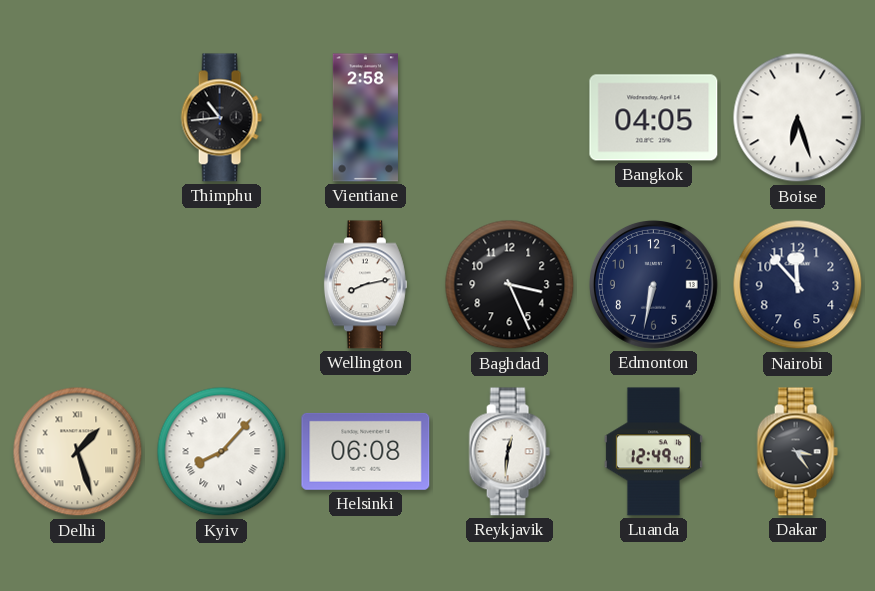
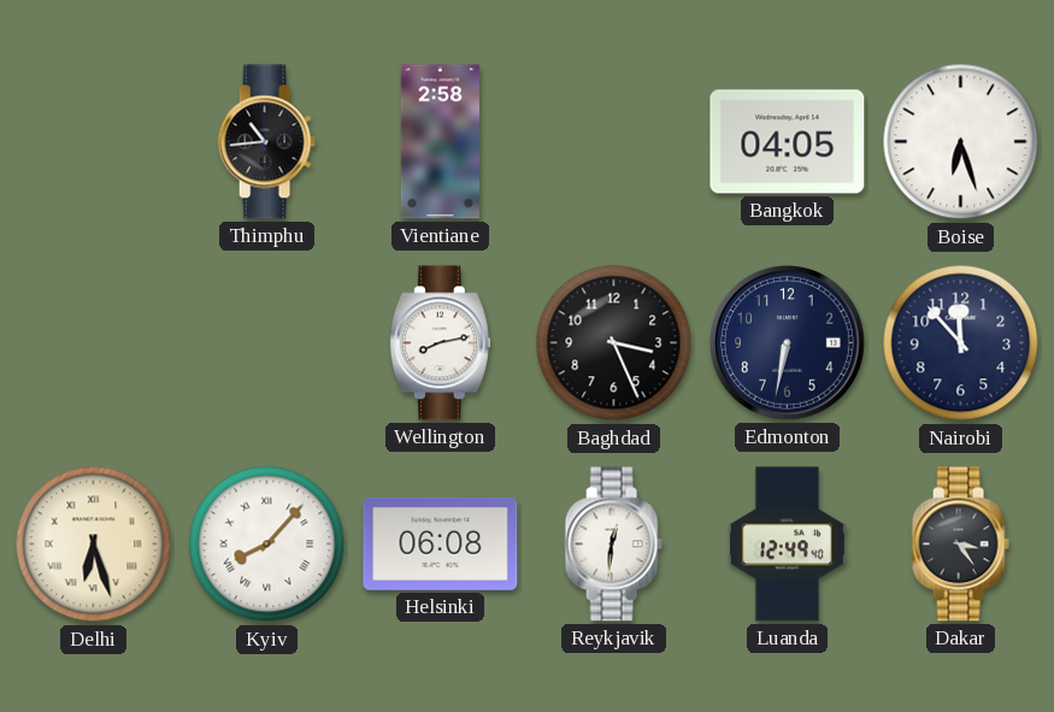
Delhi: 1:27 -> 6:27 (94, 545)
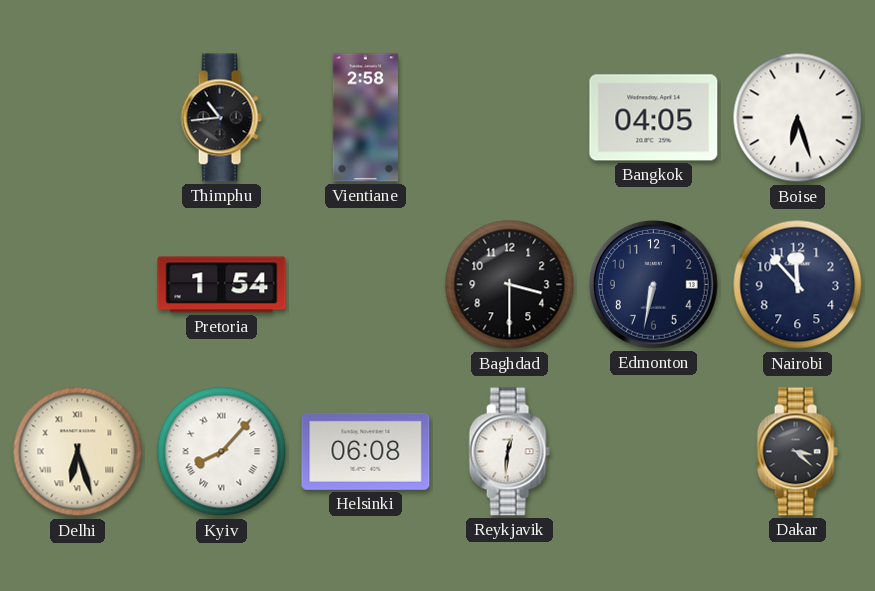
Pretoria: none -> 1:54 (222, 285)
Wellington: 8:13 -> none (440, 343)
Baghdad: 3:26 -> 3:30 (510, 285)
Luanda: 12:49 -> none (787, 545)
Dakar: 3:24 -> 3:22 (797, 452)
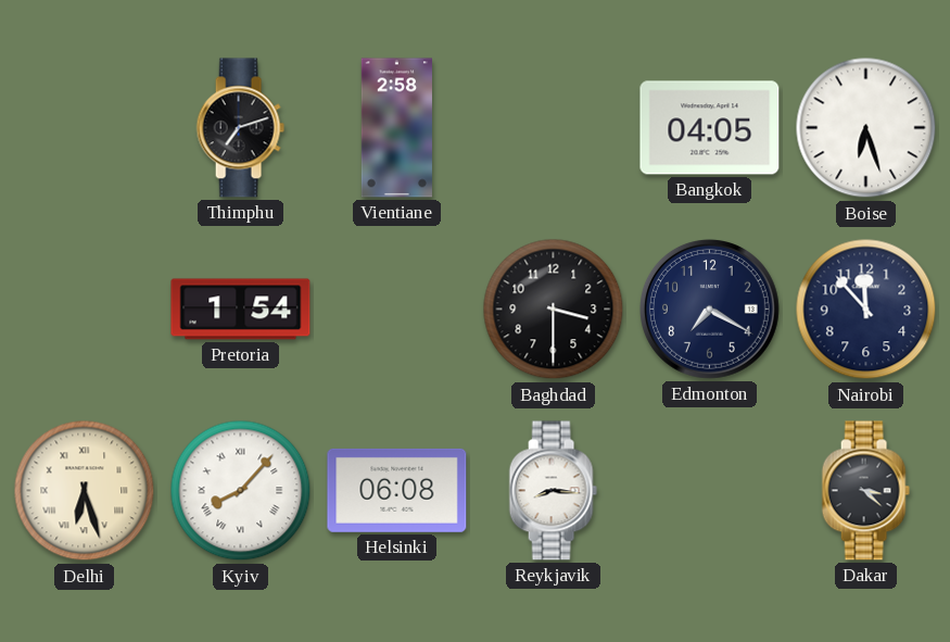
Thimphu: 10:44 -> 7:12 (240, 128)
Edmonton: 6:32 -> 7:20 (710, 310)
Reykjavik: 12:31 -> 8:16 (553, 491)
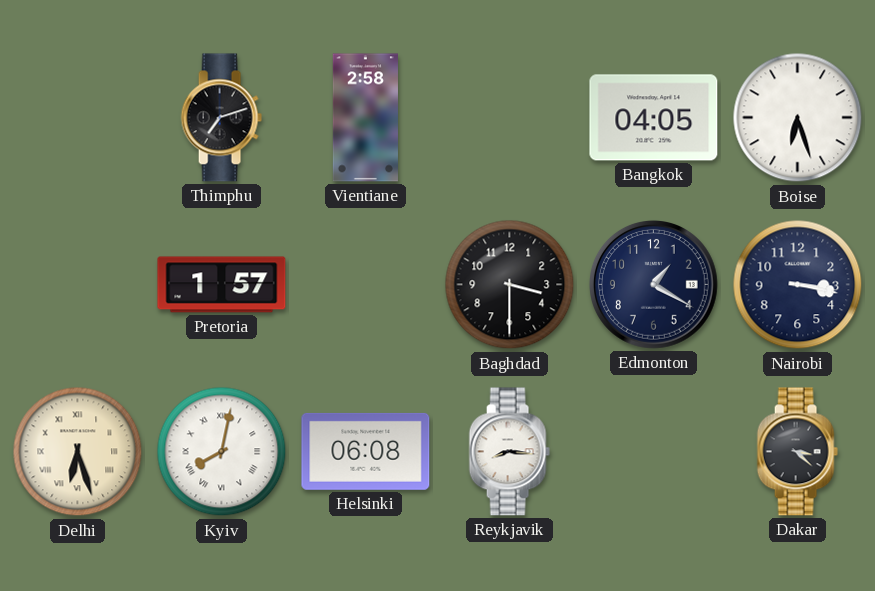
Pretoria: 1:54 -> 1:57 (222, 285)
Edmonton: 7:20 -> 1:20 (654, 285)
Nairobi: 11:53 -> 3:17 (798, 285)
Kyiv: 8:07 -> 8:02 (222, 452)
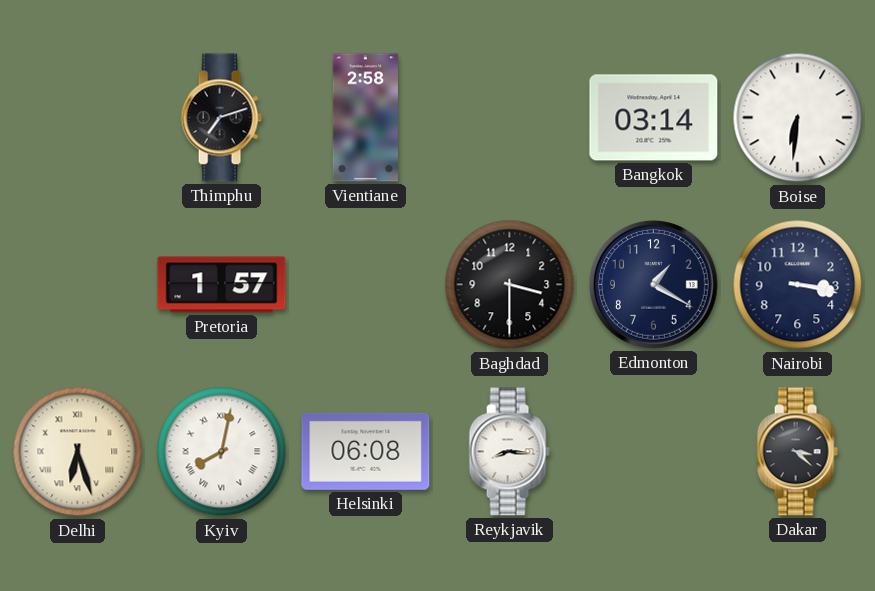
Bangkok: 04:05 -> 03:14 (654, 118)
Boise: 6:27 -> 6:31 (798, 118)
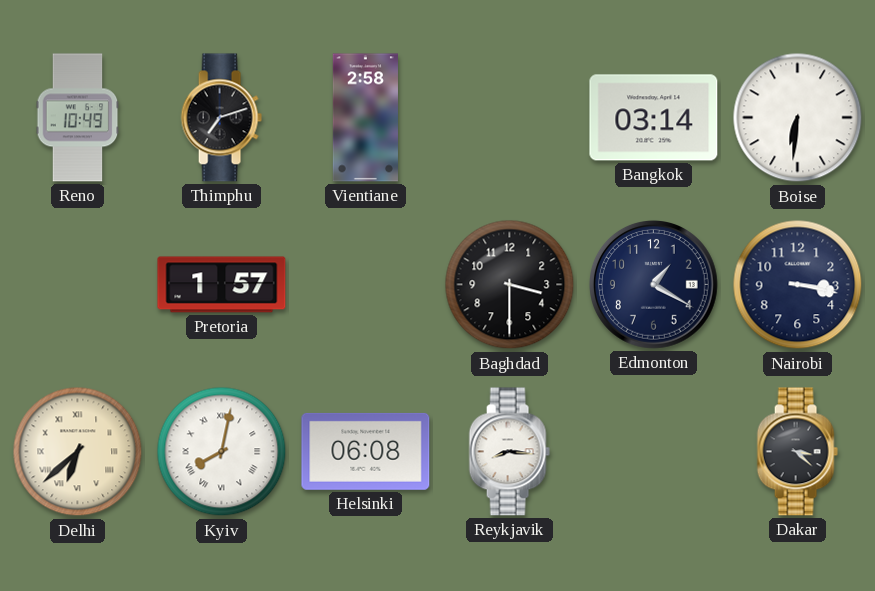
Reno: none -> 10:49 (78, 118)
Delhi: 6:27 -> 6:38 (78, 452)
